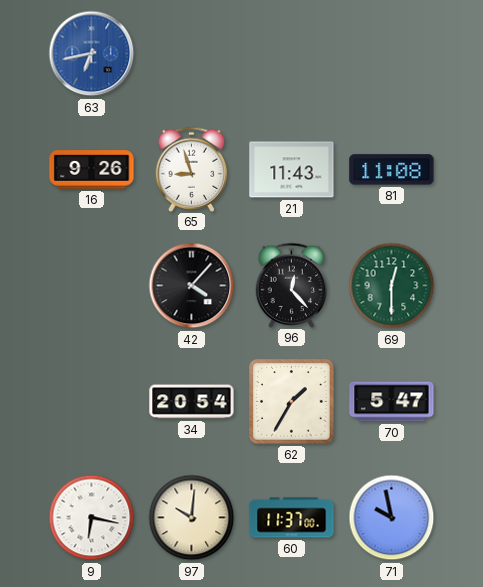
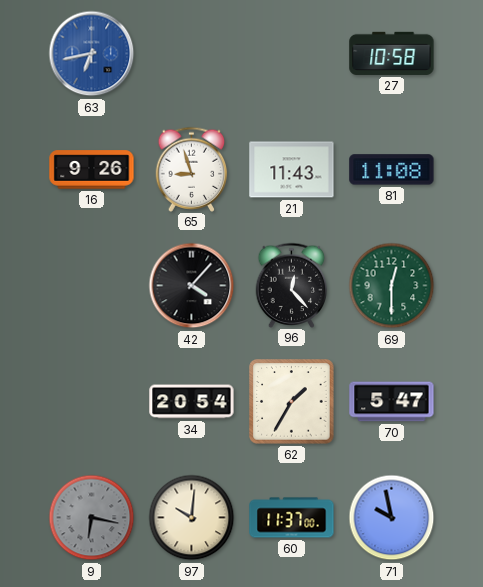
27: none -> 10:58 (392, 53)
9 dial: white -> grey (92, 518)
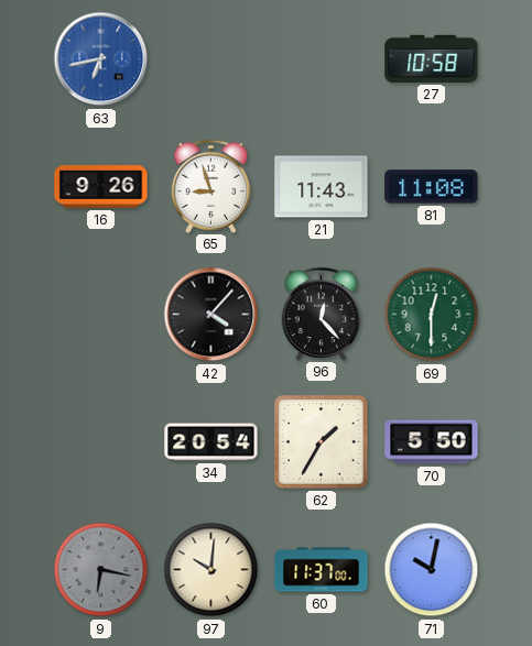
70: 5:47 -> 5:50 (432, 442)
71: 9:58 -> 10:02 (432, 570)
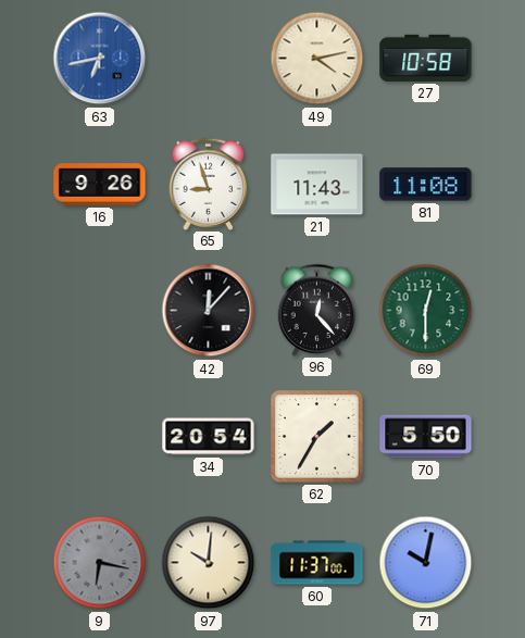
49: none -> 4:13 (317, 59)
42: 4:07 -> 12:07 (209, 311)
